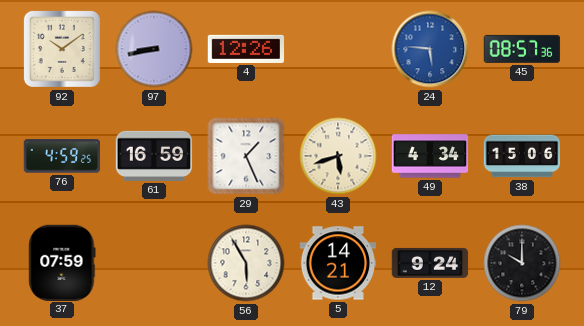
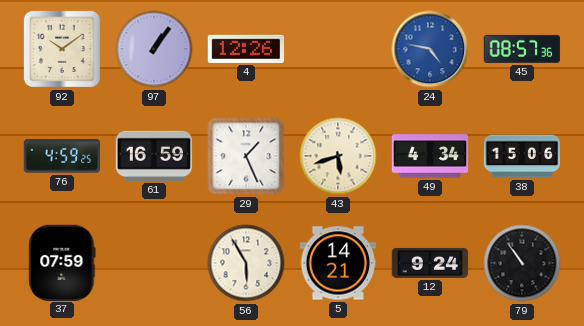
97: 8:43 -> 1:06 (154, 49)
24: 5:46 -> 4:47 (430, 49)
79: 10:00 -> 10:54 (522, 263)
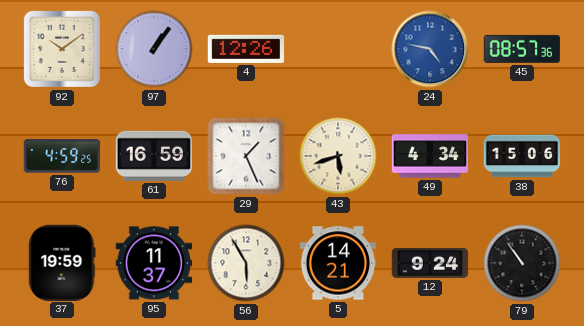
37: 07:59 -> 19:59 (62, 262)
95: none -> 11:37 (154, 263)
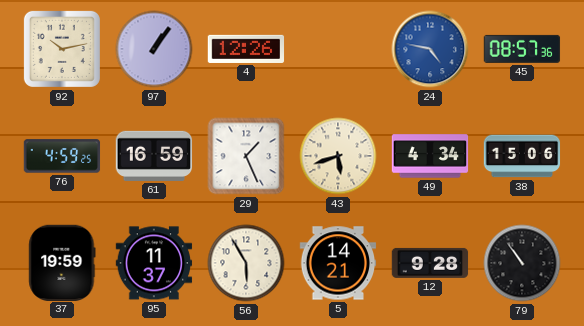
92: 10:09 -> 10:13 (62, 49)
12: 9:24 -> 9:28 (430, 263)
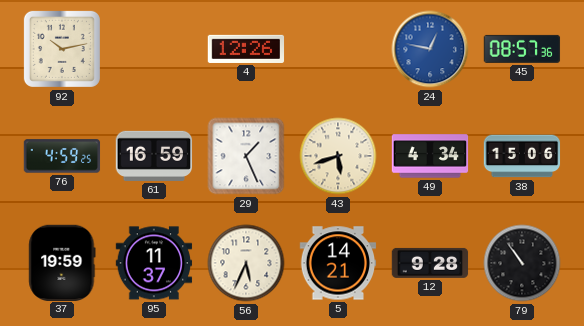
97: 1:06 -> none (154, 49)
24: 4:47 -> 12:47 (430, 49)
56: 5:55 -> 5:34 (246, 263)
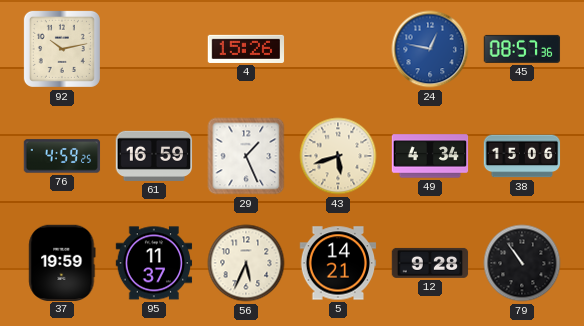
4: 12:26 -> 15:26 (246, 49)
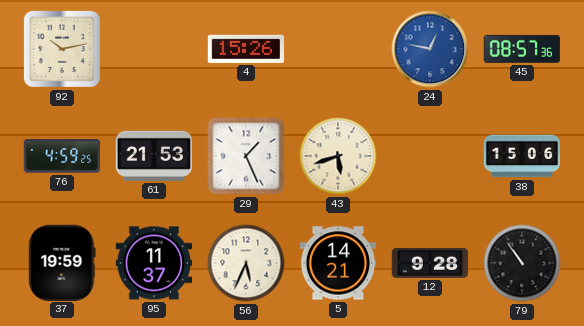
61: 16:59 -> 21:53 (154, 156)
49: 4:34 -> none (430, 156)
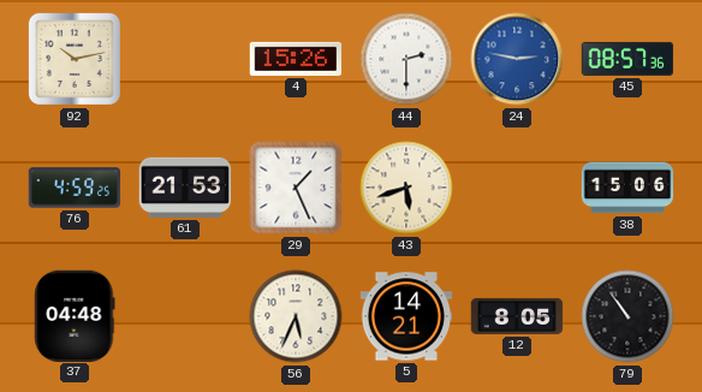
44: none -> 2:30 (406, 59)
24: 12:47 -> 2:47 (517, 59)
37: 19:59 -> 04:48 (75, 315)
95: 11:37 -> none (154, 263)
12: 9:28 -> 8:05 (517, 316)
